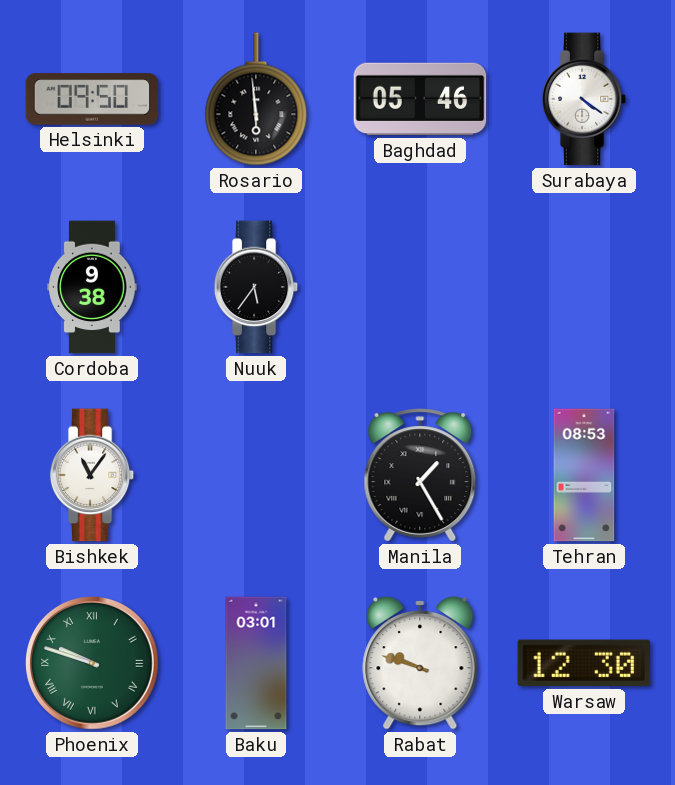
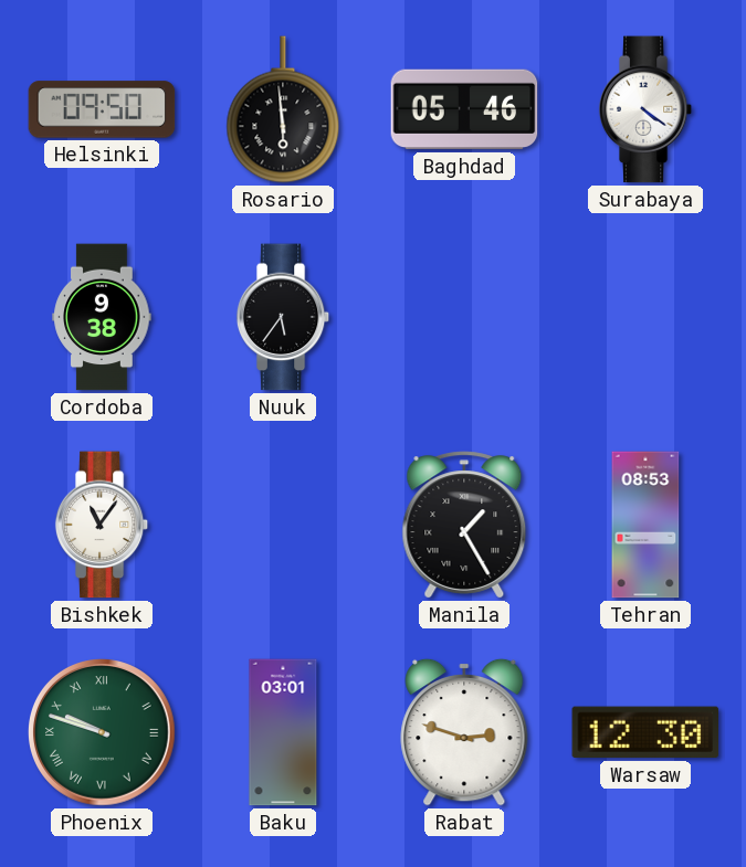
Rabat: 9:48 -> 2:48 (464, 732)
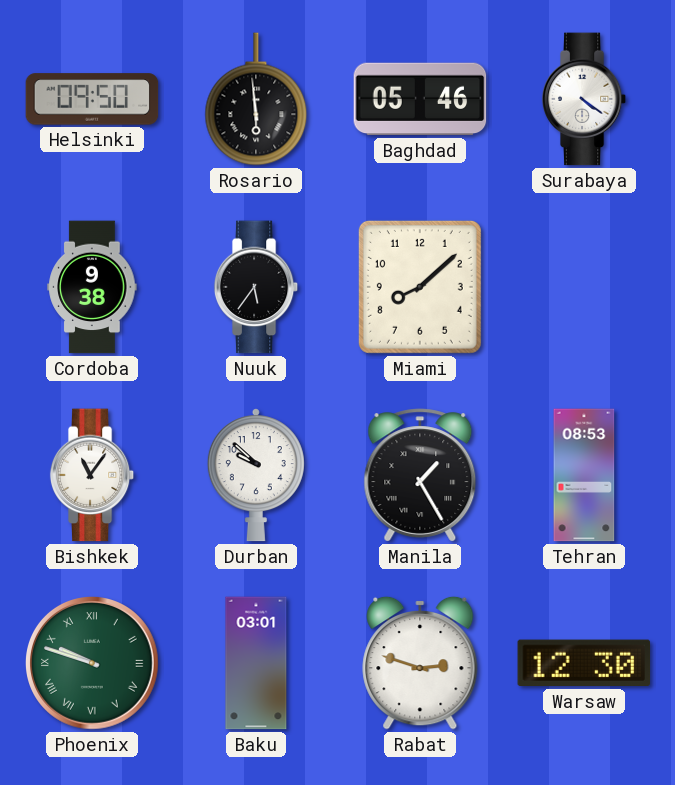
Miami: none -> 8:08 (420, 287)
Durban: none -> 9:52 (256, 475)
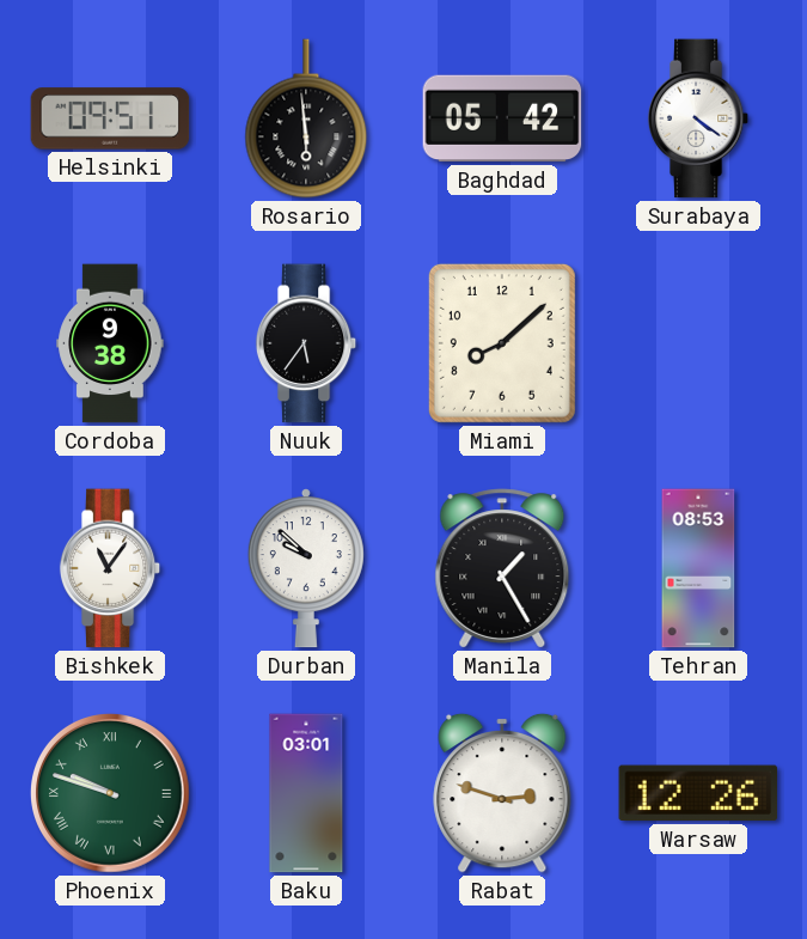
Helsinki: 09:50 -> 09:51 (110, 118)
Baghdad: 05:46 -> 05:42 (502, 118)
Warsaw: 12:30 -> 12:26 (698, 793)
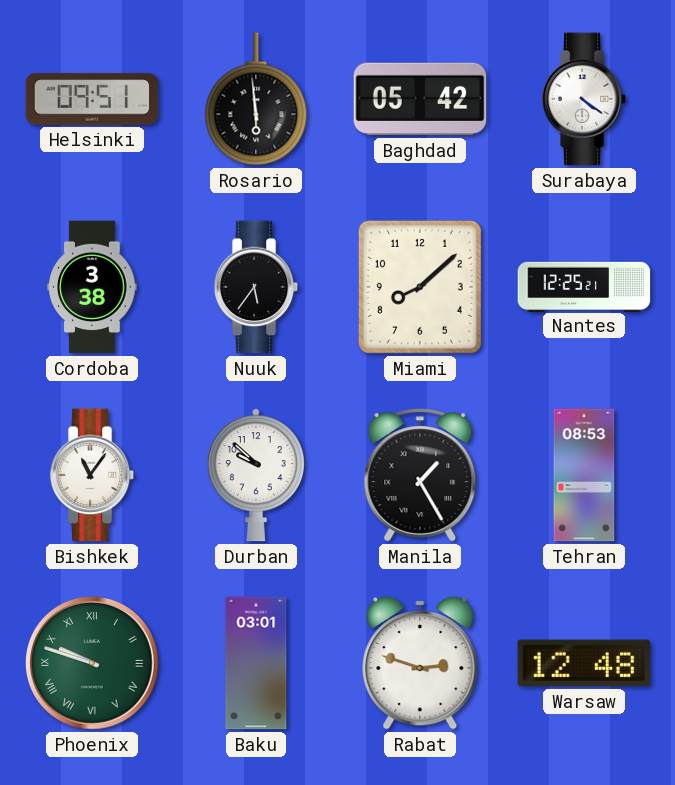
Cordoba: 9:38 -> 3:38 (92, 287)
Nantes: none -> 12:25 (584, 286)
Warsaw: 12:26 -> 12:48 (584, 663)
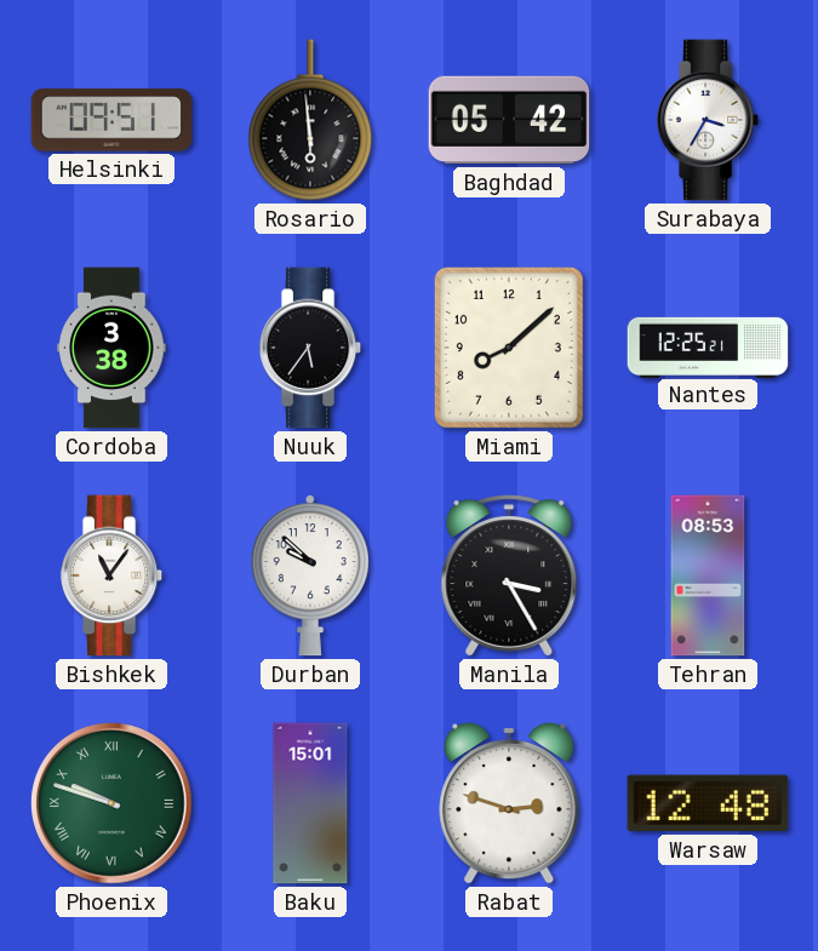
Surabaya: 4:21 -> 3:35 (708, 120)
Manila: 1:25 -> 3:25 (509, 575)
Baku: 03:01 -> 15:01 (310, 803)
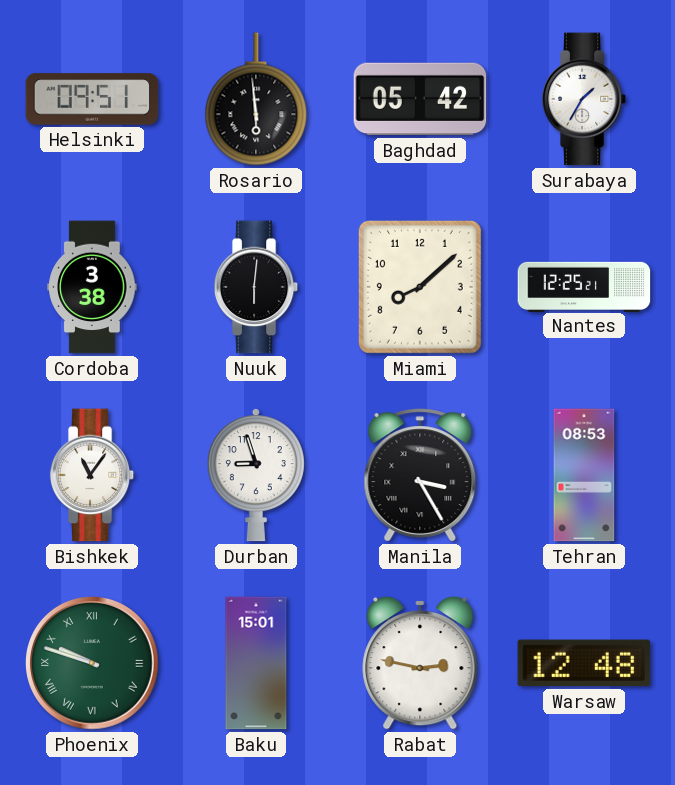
Surabaya: 3:35 -> 1:35 (584, 99)
Nuuk: 5:36 -> 6:01 (256, 287)
Durban: 9:52 -> 8:57 (256, 475)
Rabat: 2:48 -> 2:47 (420, 663)
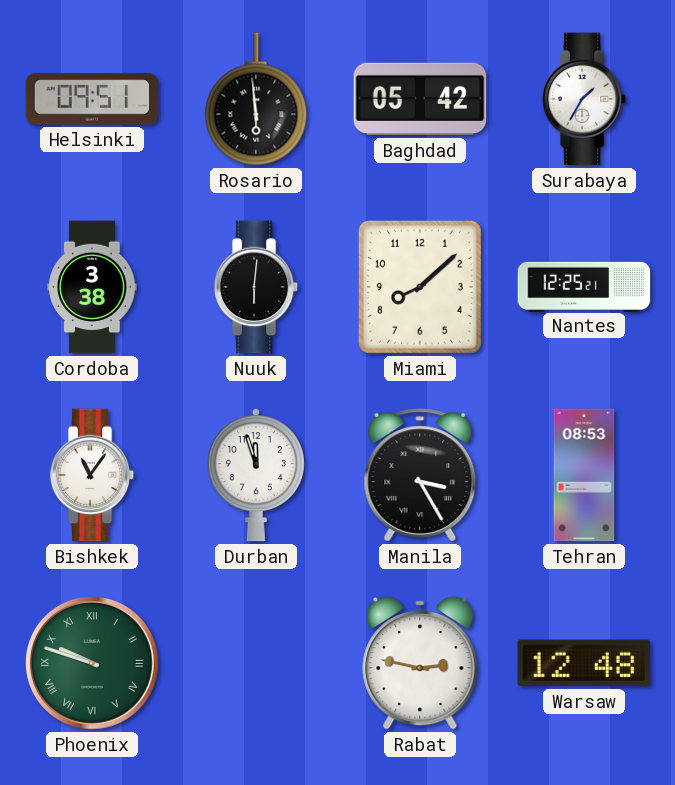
Durban: 8:57 -> 11:57 (256, 475)
Baku: 15:01 -> none (256, 663)
